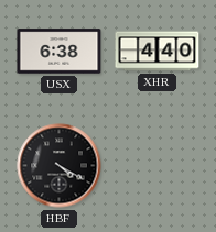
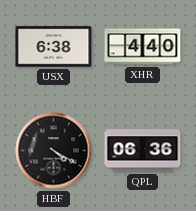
QPL: none -> 06:36 (143, 151)
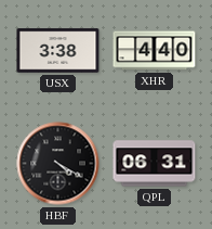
USX: 6:38 -> 3:38 (58, 51)
QPL: 06:36 -> 06:31 (155, 164)
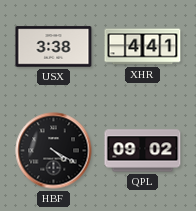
XHR: 4:40 -> 4:41 (143, 47)
QPL: 06:31 -> 09:02 (143, 151)
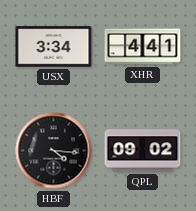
USX: 3:38 -> 3:34 (54, 47)
HBF: 4:20 -> 4:16 (54, 151)
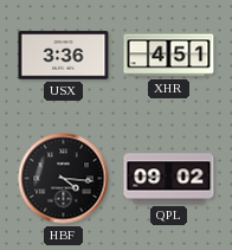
USX: 3:34 -> 3:36 (64, 56)
XHR: 4:41 -> 4:51 (169, 56)
